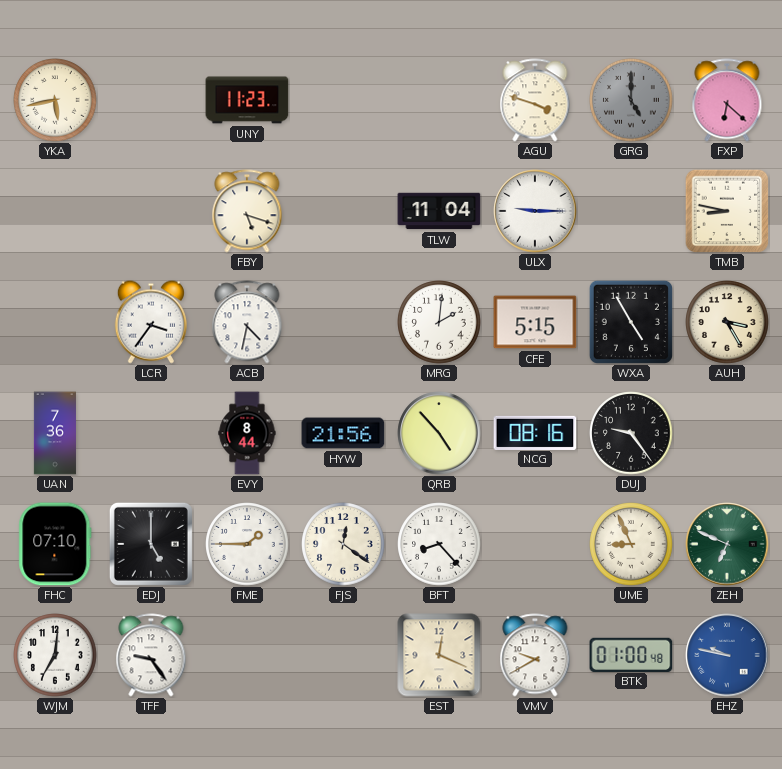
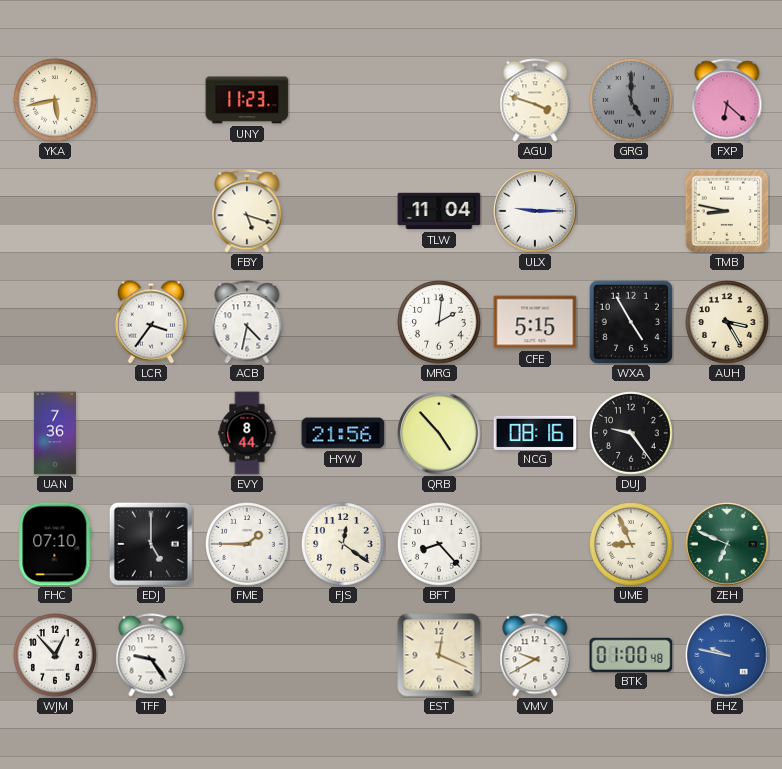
WJM: 7:01 -> 12:53 (55, 655)
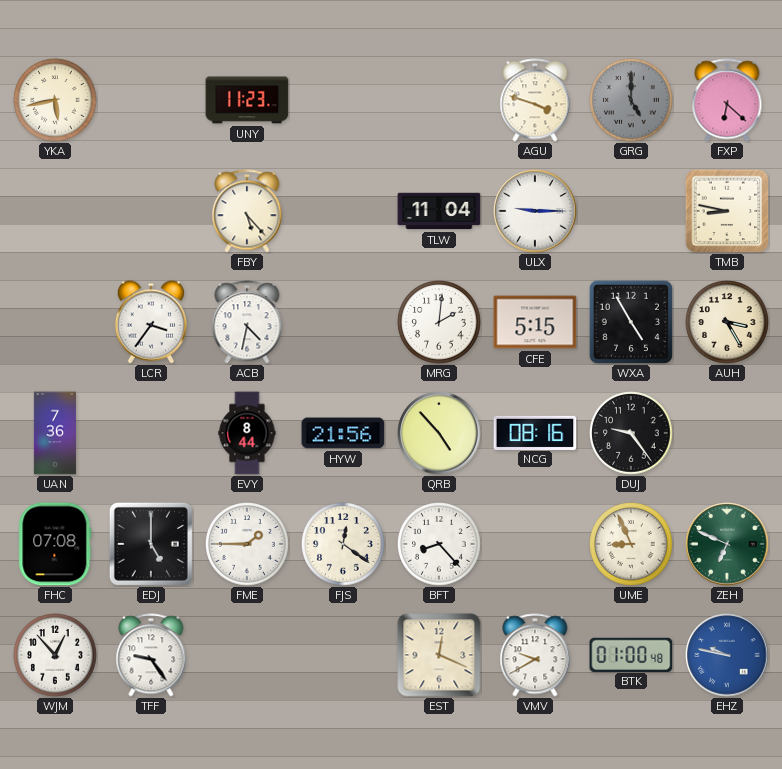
FBY: 5:18 -> 5:23 (247, 211)
FHC: 07:10 -> 07:08 (55, 544)
